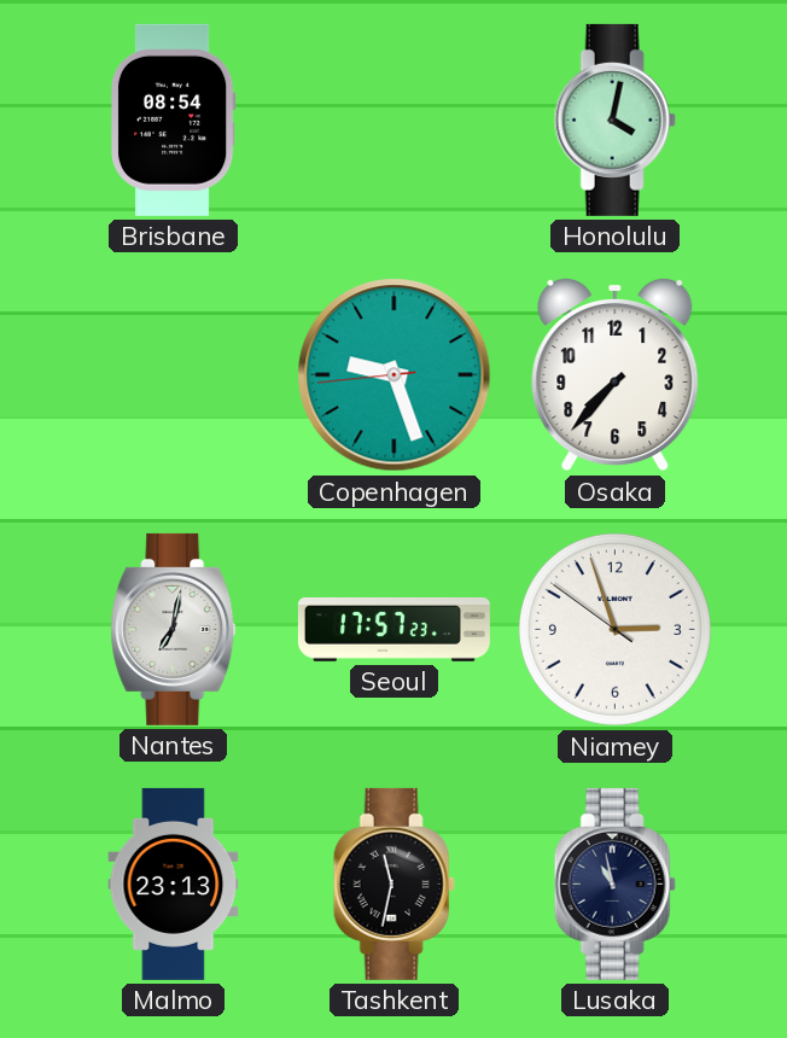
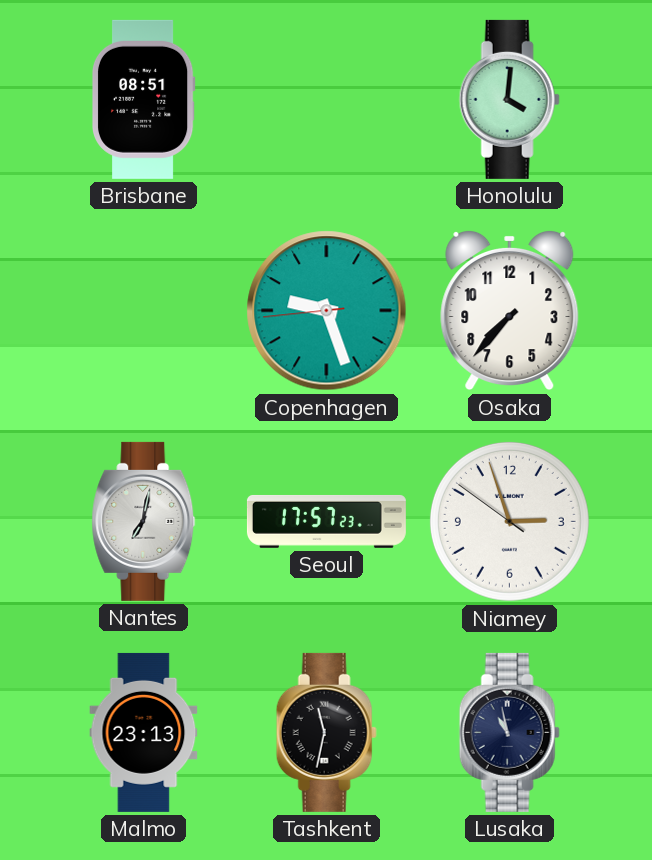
Brisbane: 08:54 -> 08:51 (143, 99)
Honolulu: 4:02 -> 4:01 (509, 99)
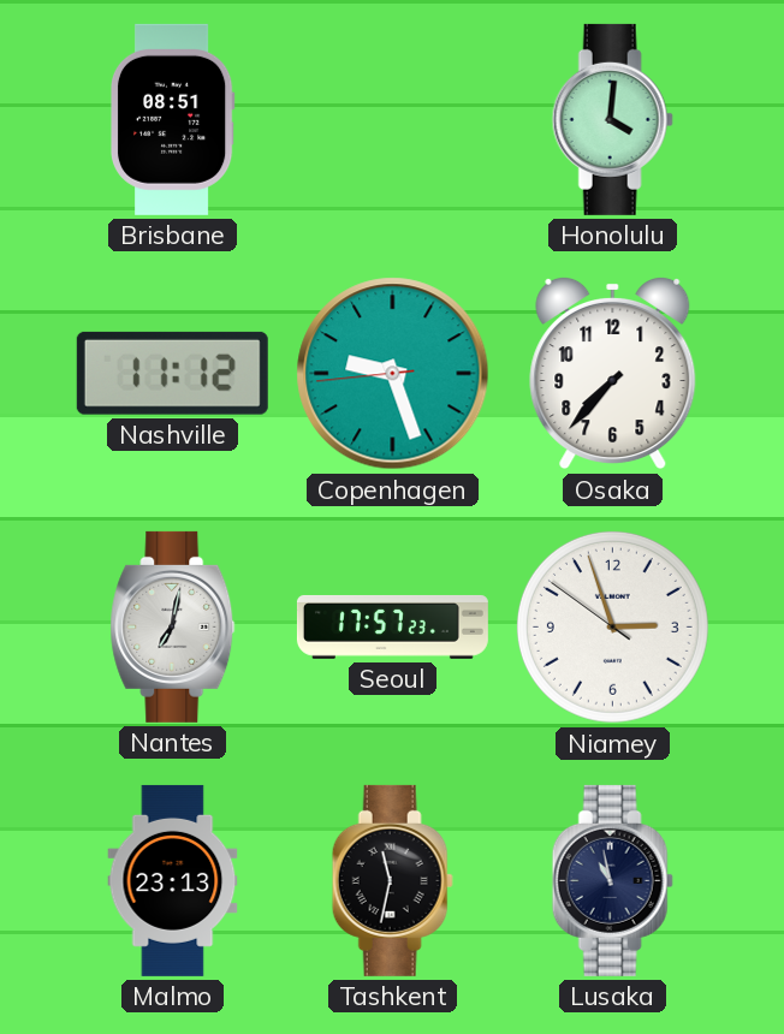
Nashville: none -> 11:12 (172, 373)
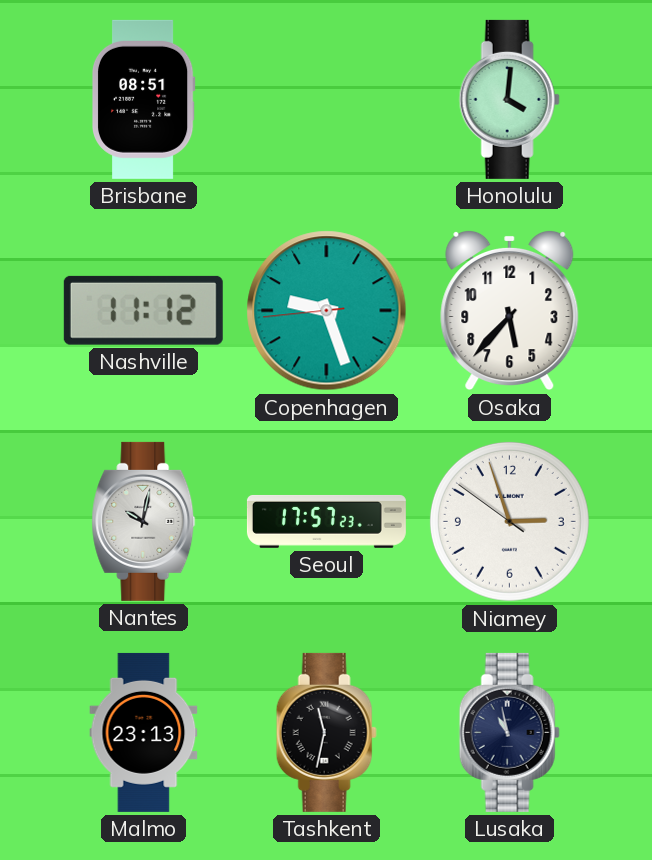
Osaka: 7:37 -> 5:37 (510, 310)
Nantes: 7:02 -> 10:02 (144, 521)
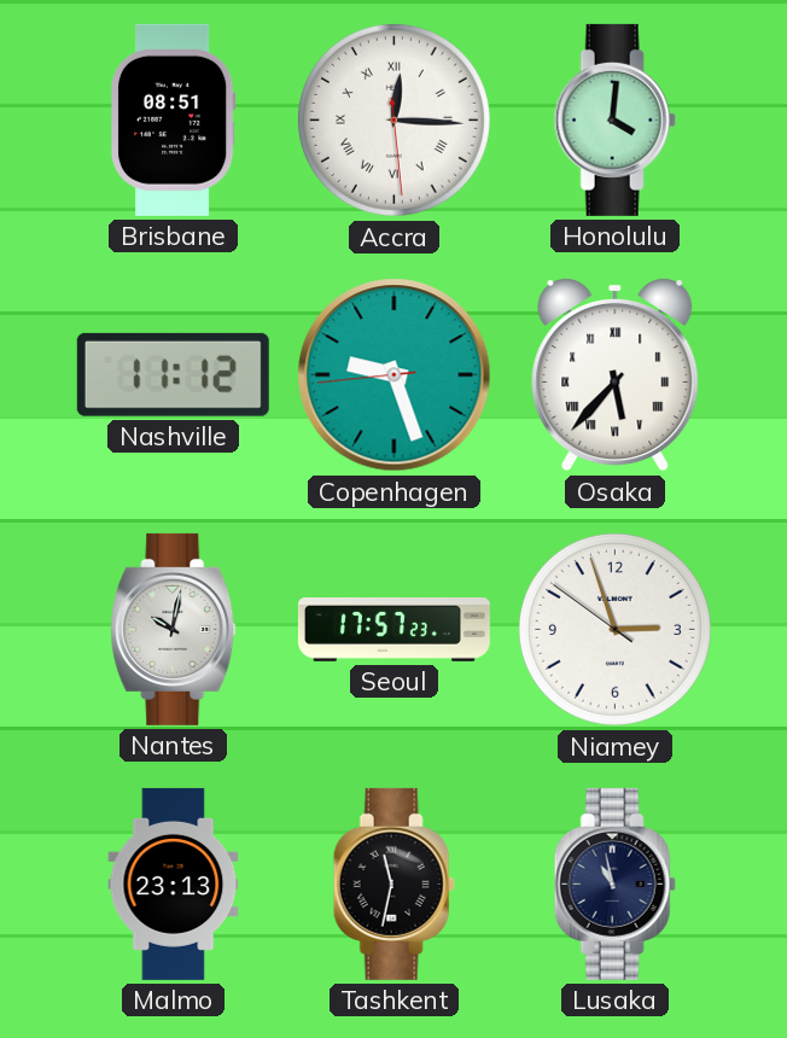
Accra: none -> 12:15 (393, 119)
Osaka numerals: Arabic -> Roman (616, 374)
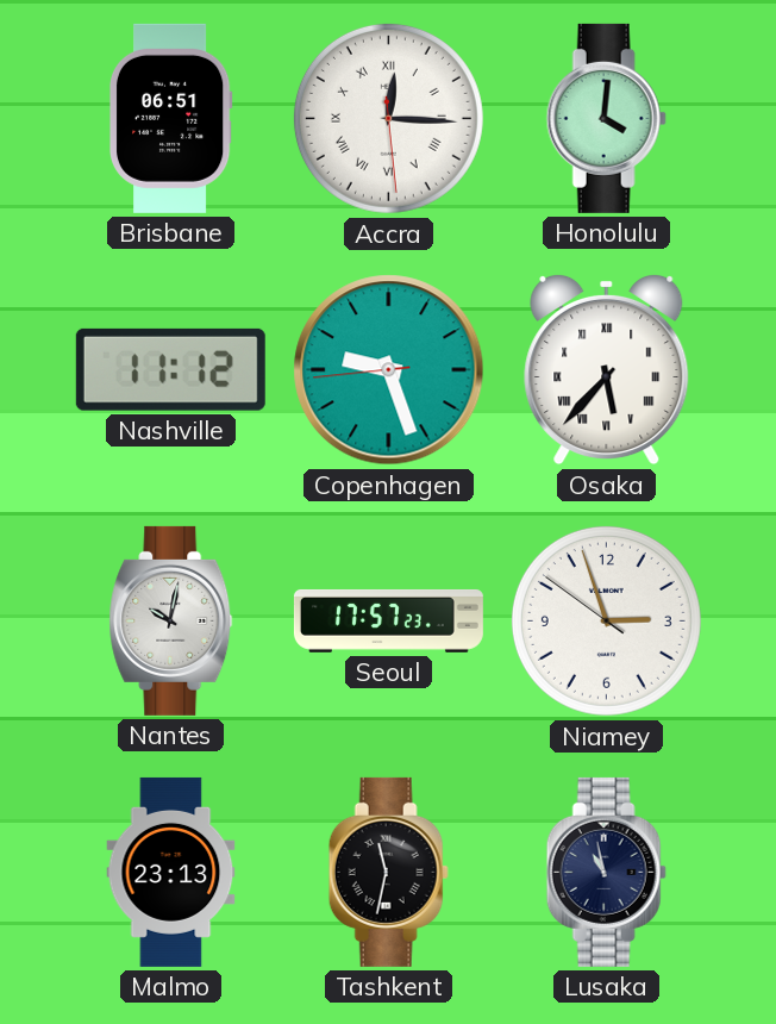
Brisbane: 08:51 -> 06:51 (170, 118)
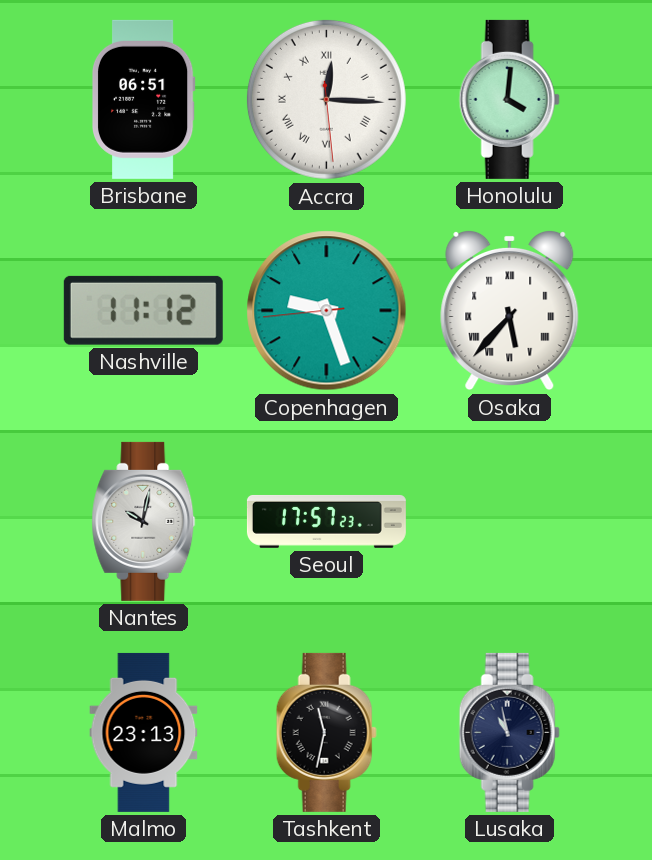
Niamey: 2:56 -> none (606, 620)
